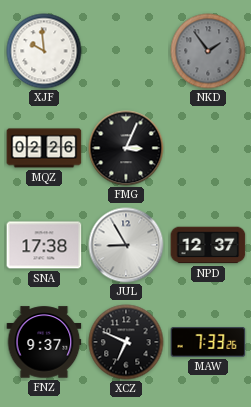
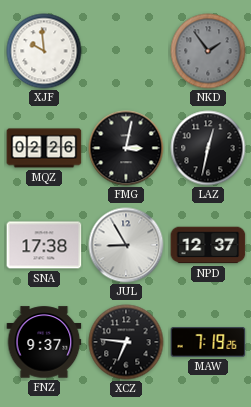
FMG: 3:04 -> 3:02 (126, 148)
LAZ: none -> 12:32 (208, 148)
XCZ: 6:49 -> 6:46 (126, 342)
MAW: 7:33 -> 7:19 (208, 342)
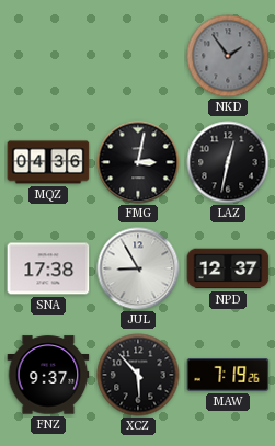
XJF: 9:59 -> none (44, 51)
MQZ: 02:26 -> 04:36 (48, 162)
XCZ: 6:46 -> 5:53 (138, 375)
